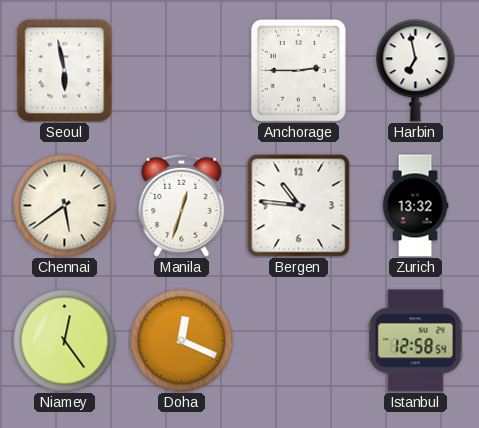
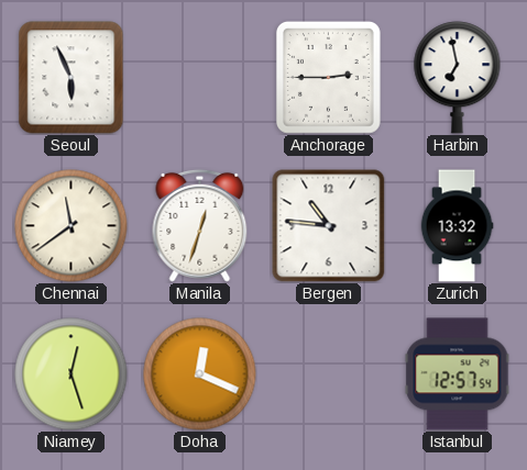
Seoul: 5:58 -> 5:56 (72, 78)
Chennai: 5:39 -> 11:39 (72, 226)
Niamey: 12:24 -> 12:27 (72, 374)
Istanbul: 12:58 -> 12:57 (458, 374)
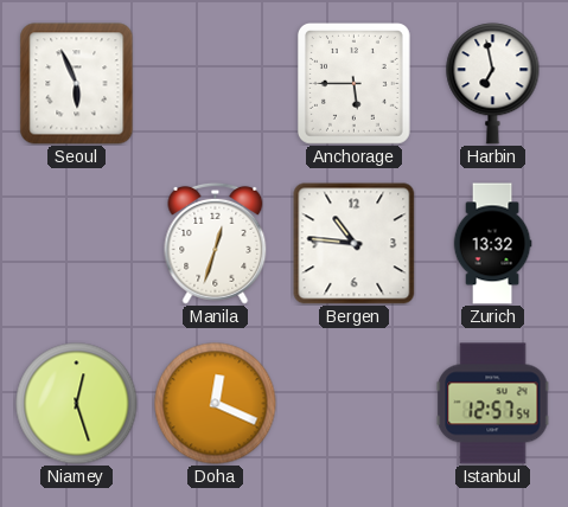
Anchorage: 2:45 -> 5:45 (353, 83)
Chennai: 11:39 -> none (72, 226)
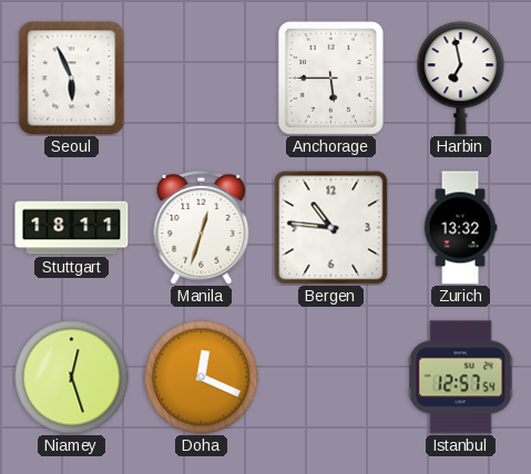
Stuttgart: none -> 18:11 (72, 228)
